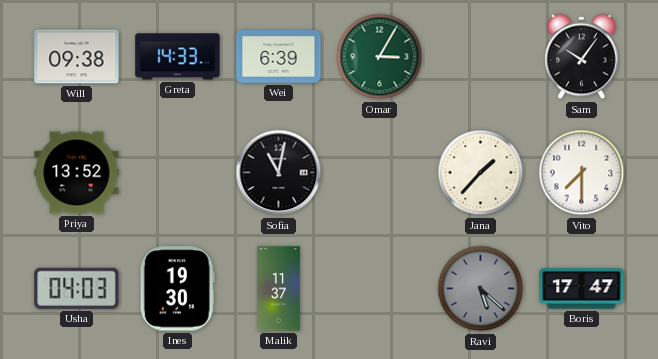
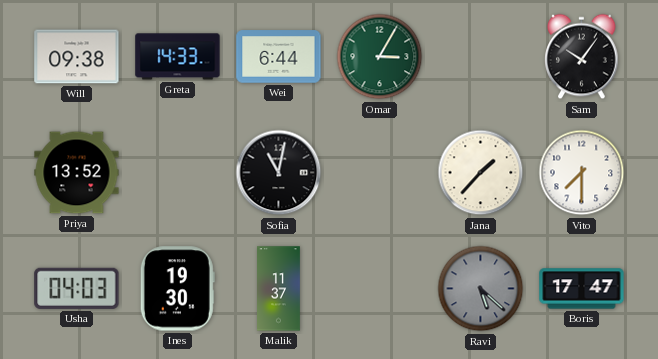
Wei: 6:39 -> 6:44 (279, 57)
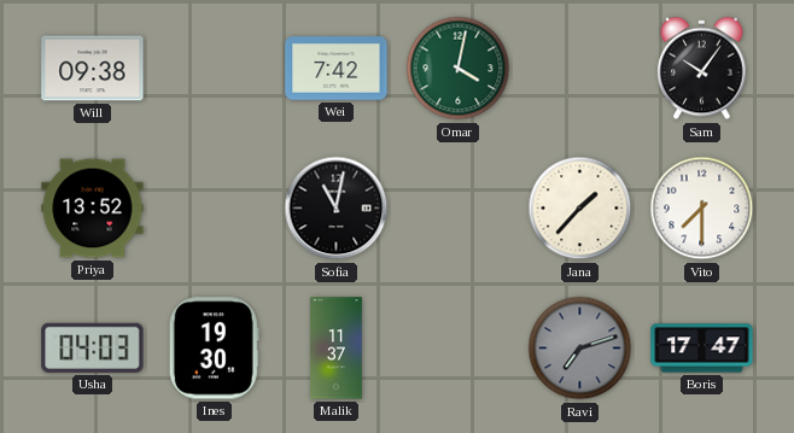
Greta: 14:33 -> none (178, 57)
Wei: 6:44 -> 7:42 (337, 69)
Omar: 3:05 -> 4:02 (459, 69)
Ravi: 5:22 -> 7:12 (580, 349)
